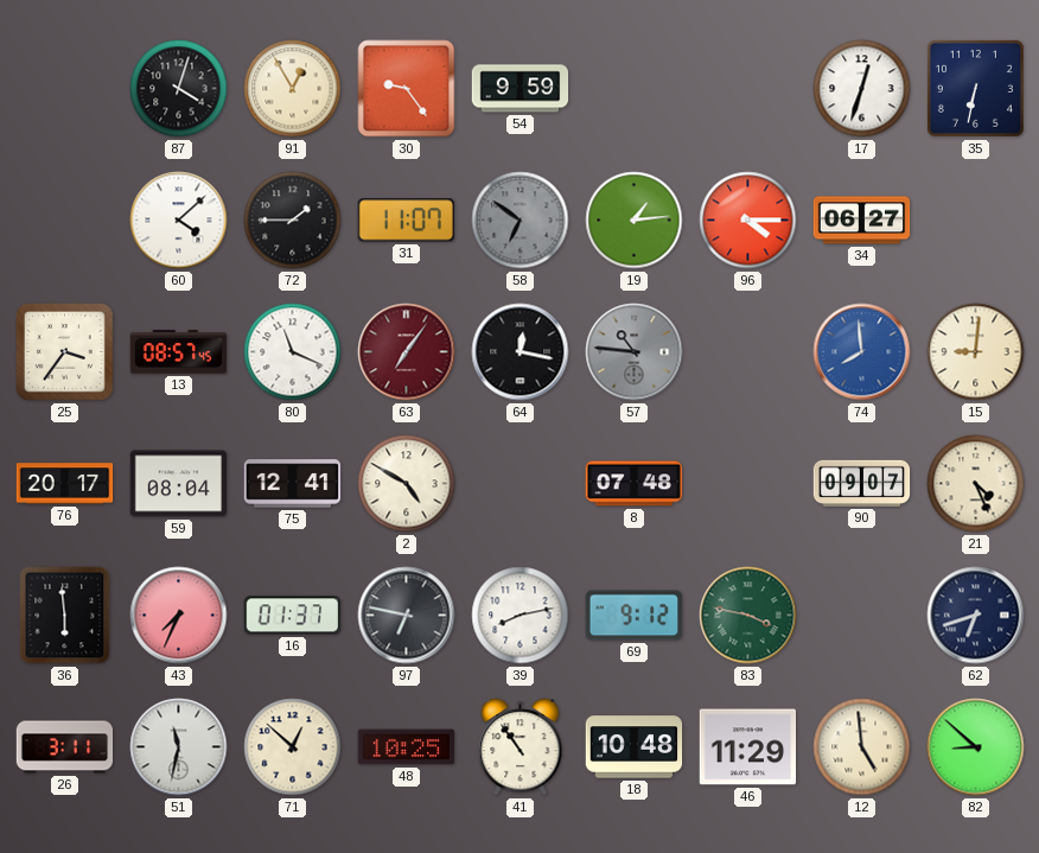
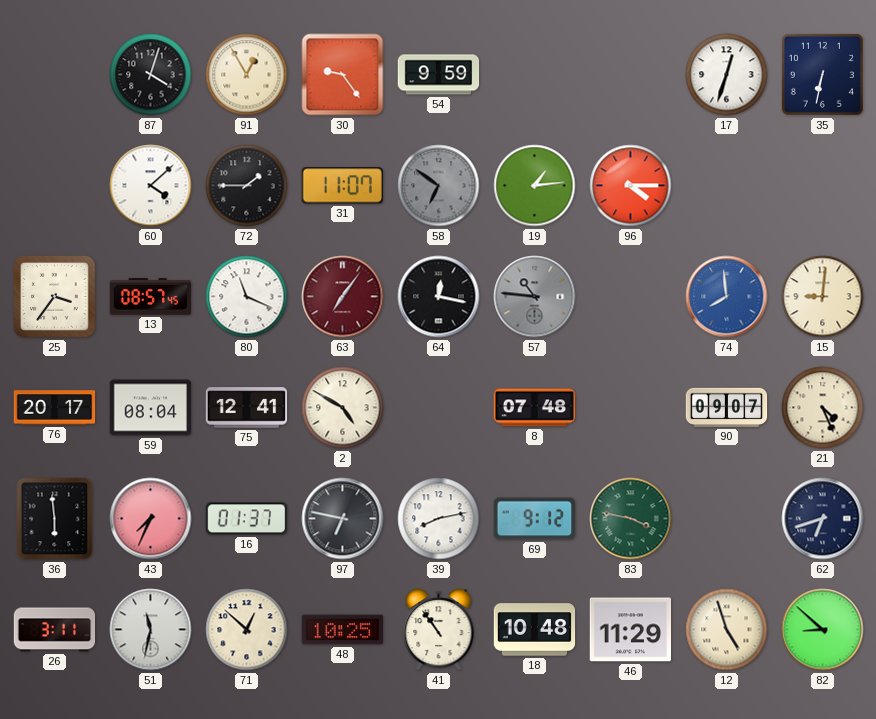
34: 06:27 -> none (862, 221)
12: 4:59 -> 4:57 (727, 630)
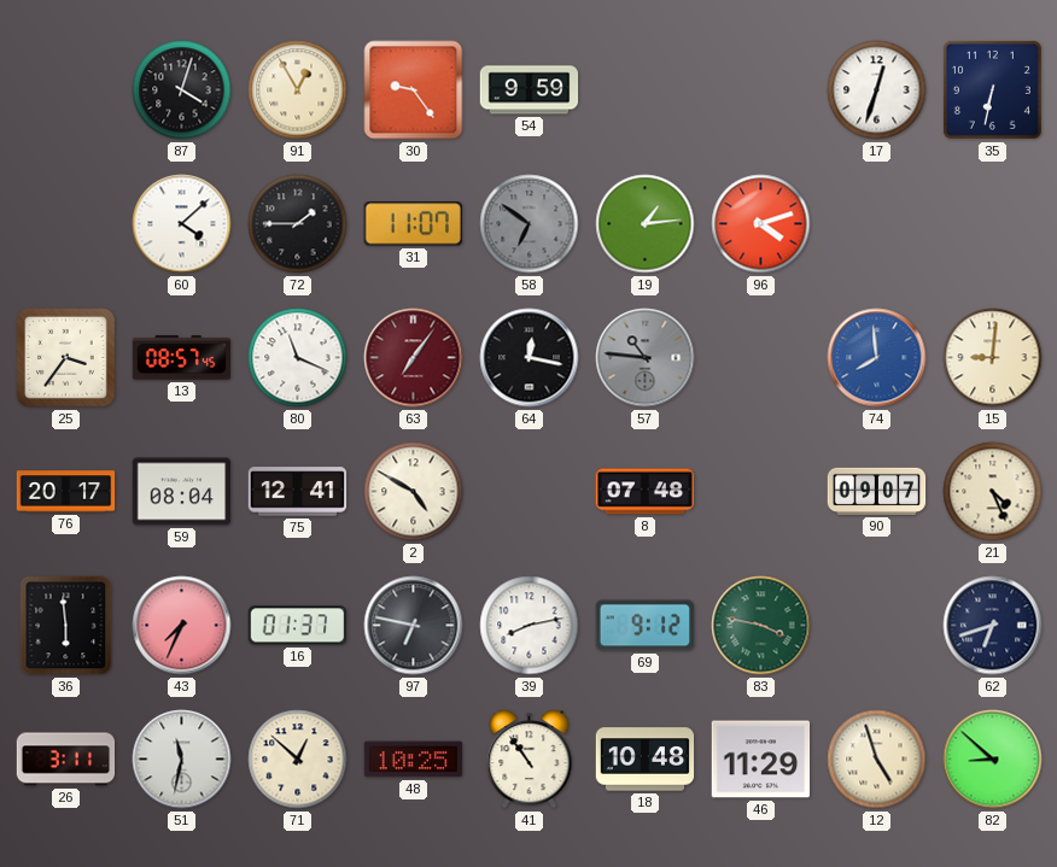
96: 4:15 -> 4:12 (761, 224)
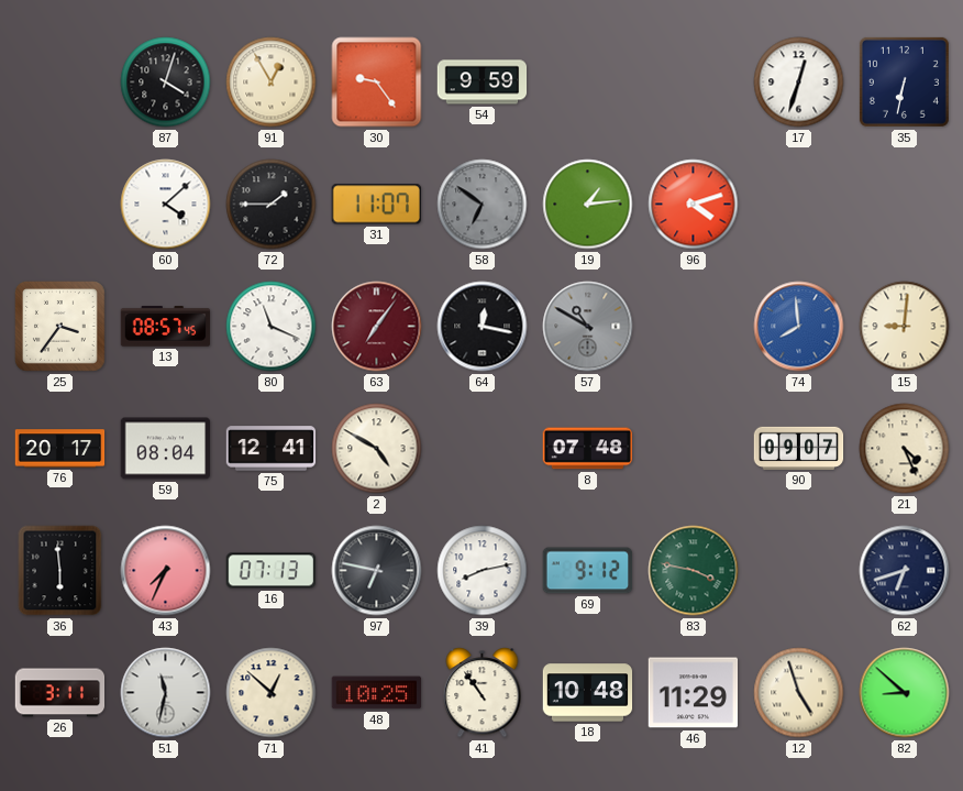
57: 10:46 -> 10:50 (588, 327)
16: 01:37 -> 07:13 (272, 571)
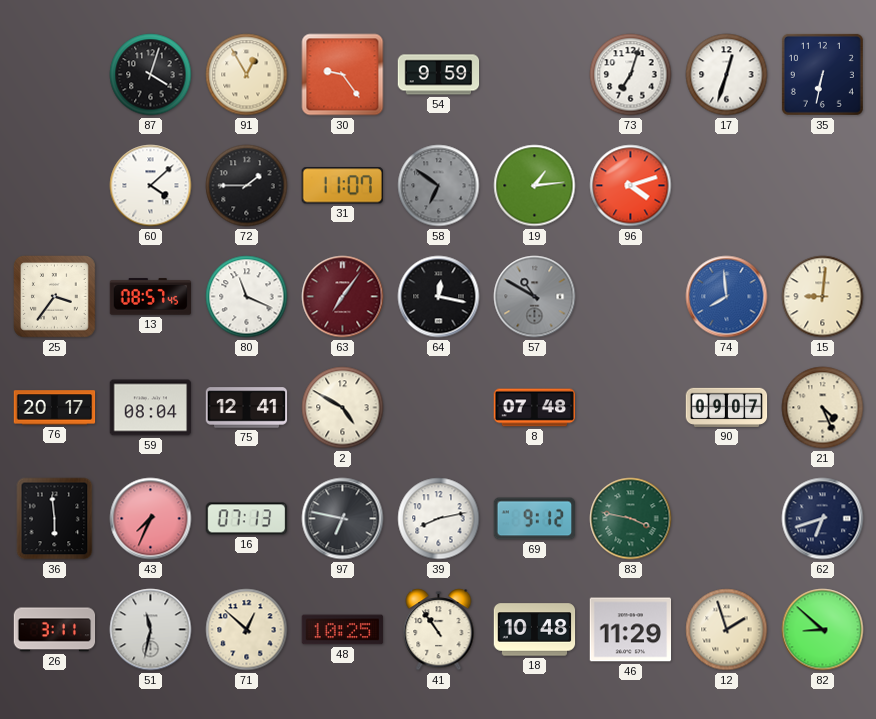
73: none -> 7:03 (631, 75)
12: 4:57 -> 1:57 (727, 630)
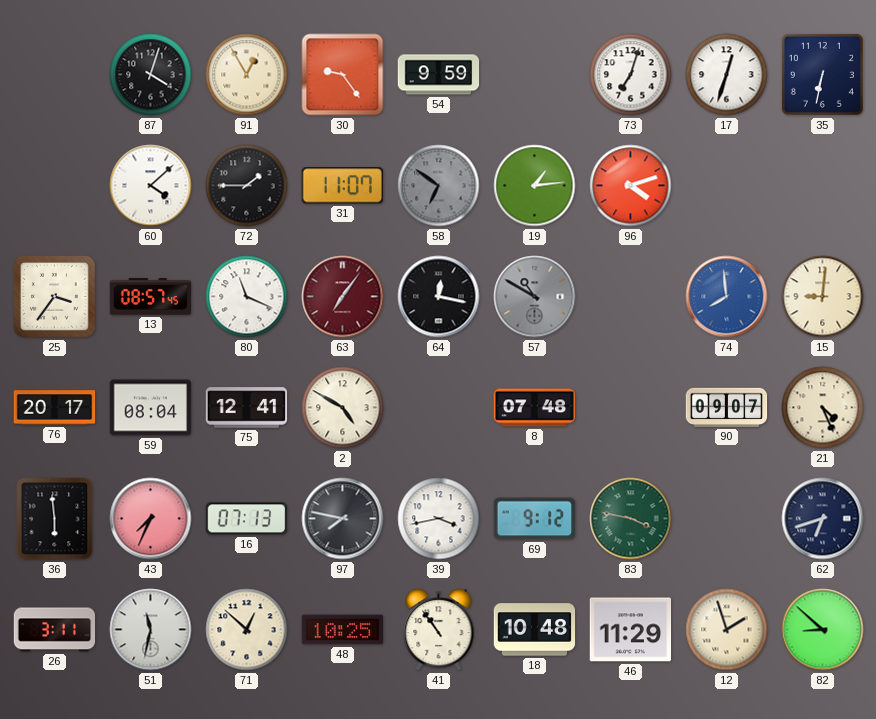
97: 6:47 -> 7:47 (343, 519)
39: 8:13 -> 3:43 (439, 519)
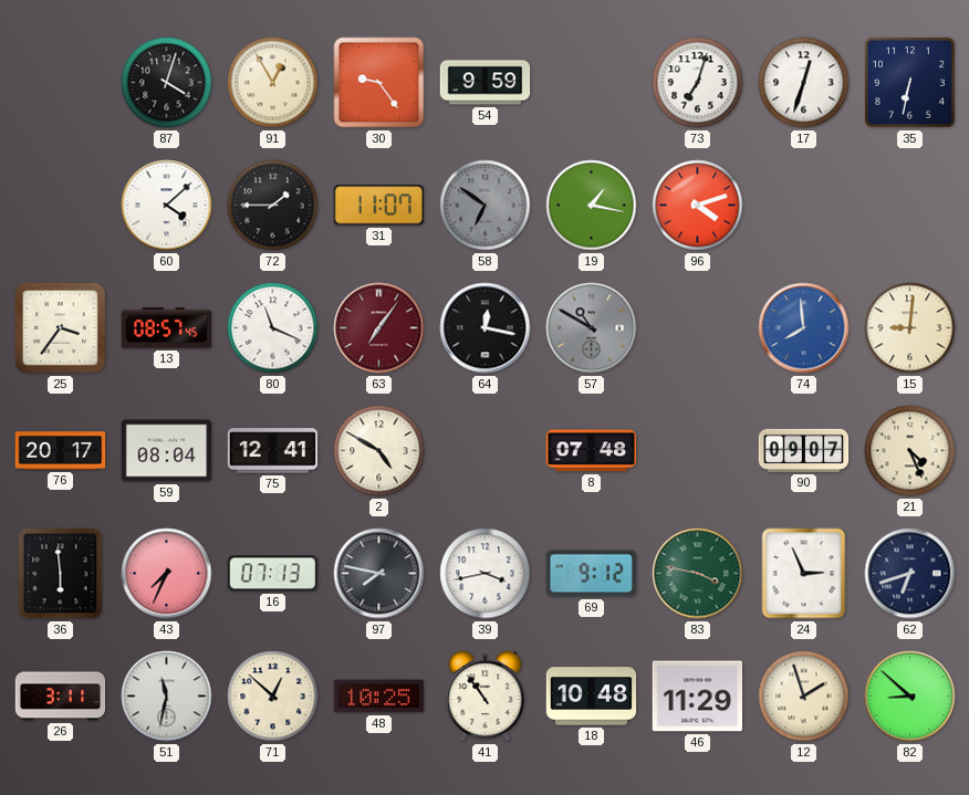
19: 1:14 -> 1:17 (592, 206)
24: none -> 2:56 (804, 574)
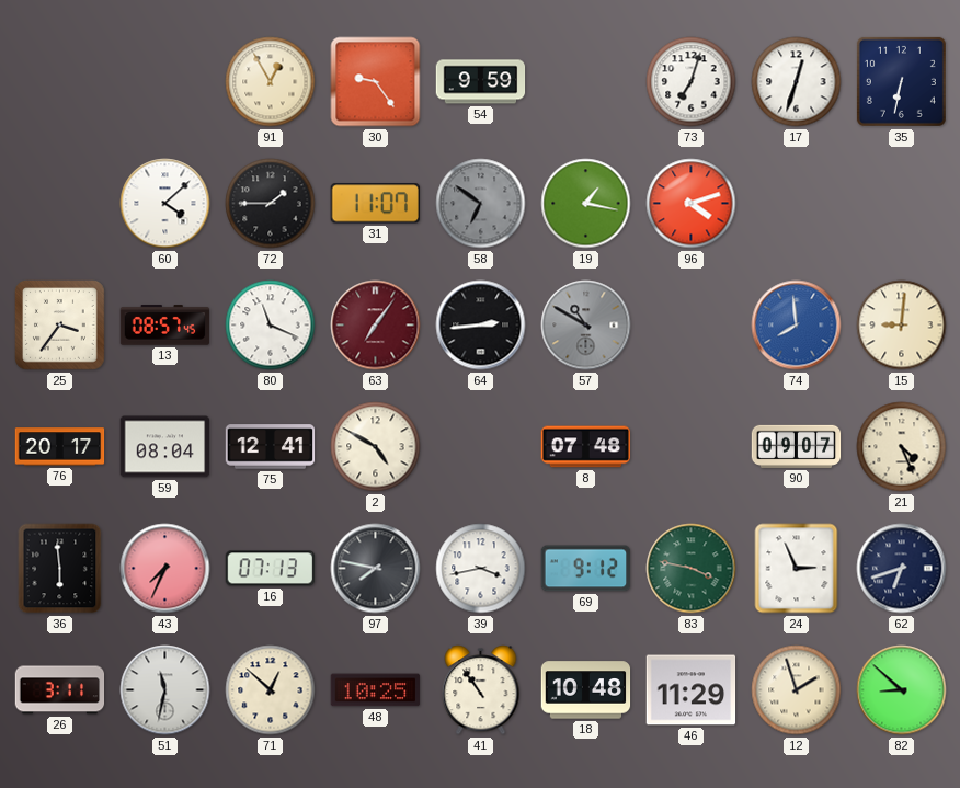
87: 4:03 -> none (167, 83)
64: 12:17 -> 2:44 (481, 326)
